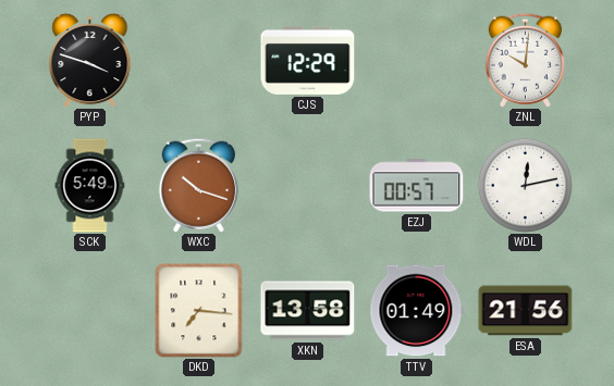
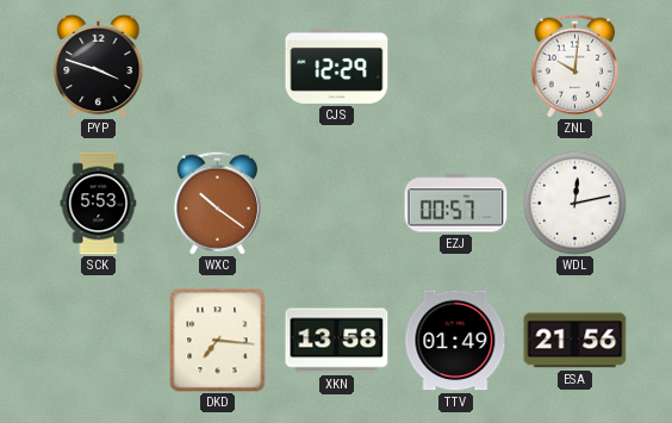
SCK: 5:49 -> 5:53 (99, 204)
WXC: 10:18 -> 10:21 (217, 203)
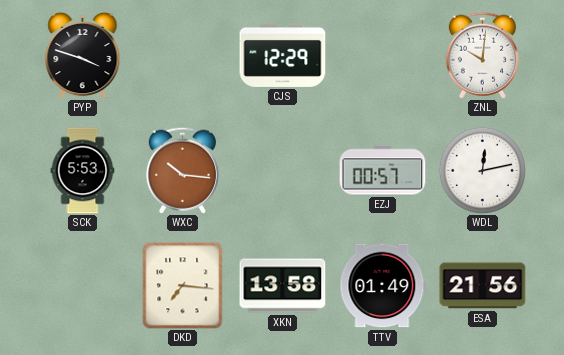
WXC: 10:21 -> 10:16 (182, 170)
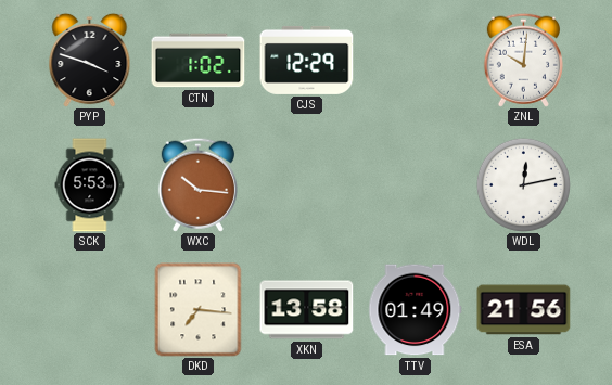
CTN: none -> 1:02 (199, 61)
EZJ: 00:57 -> none (383, 171)
